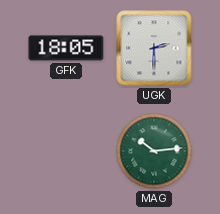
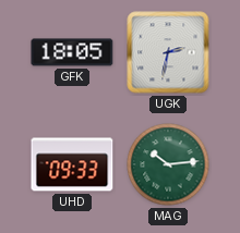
UGK: 2:30 -> 2:32 (168, 52)
UHD: none -> 09:33 (72, 164)
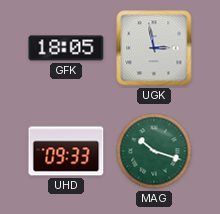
UGK: 2:32 -> 2:58 (154, 48)
MAG: 10:14 -> 10:18 (154, 151)
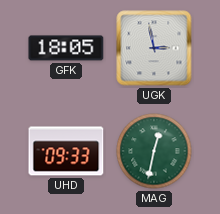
MAG: 10:18 -> 12:32 (154, 151)
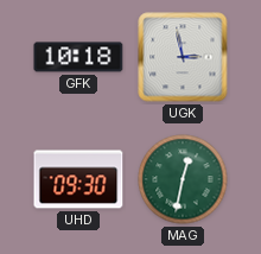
GFK: 18:05 -> 10:18 (78, 57)
UHD: 09:33 -> 09:30 (78, 179)
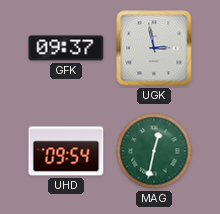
GFK: 10:18 -> 09:37 (66, 48)
UHD: 09:30 -> 09:54 (66, 151)
